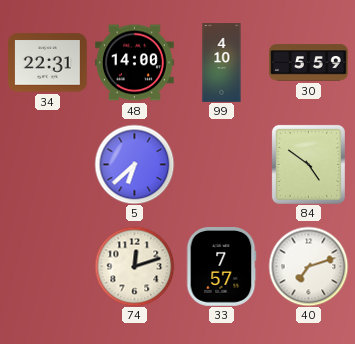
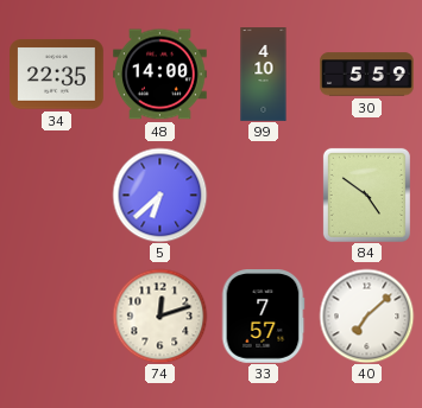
34: 22:31 -> 22:35 (57, 75)
40: 7:12 -> 7:08 (366, 315)
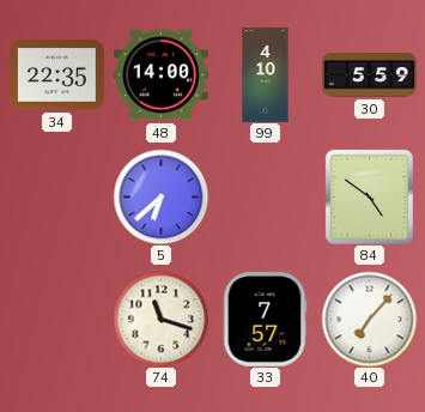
74: 12:12 -> 11:18 (160, 319)
40: 7:08 -> 7:07 (369, 319)
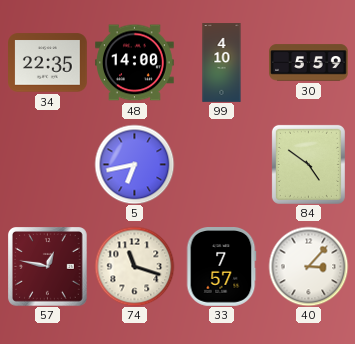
5: 6:38 -> 6:43 (134, 164)
57: none -> 12:47 (48, 267)
40: 7:07 -> 3:07 (308, 266)
